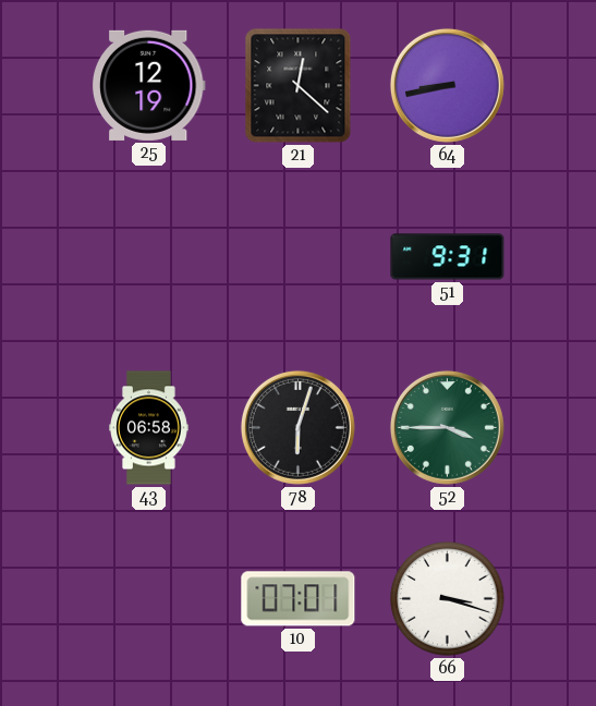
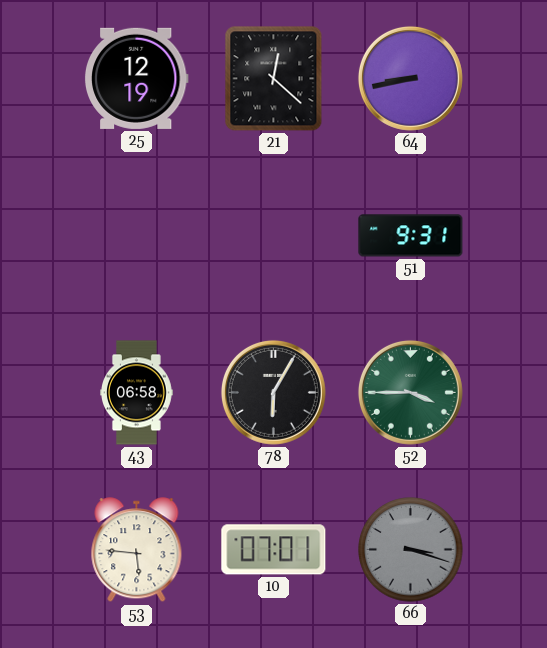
78: 6:03 -> 6:05 (273, 392)
53: none -> 5:46 (137, 550)
66 dial: white -> grey (411, 550)
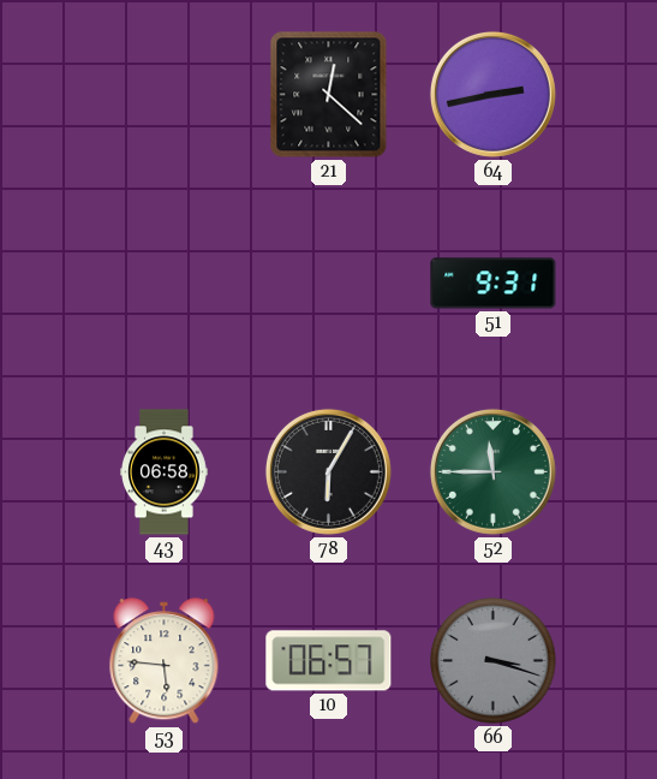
25: 12:19 -> none (136, 78)
64: 8:43 -> 2:43 (492, 94)
52: 3:45 -> 11:45 (492, 471)
10: 07:01 -> 06:57 (329, 661)
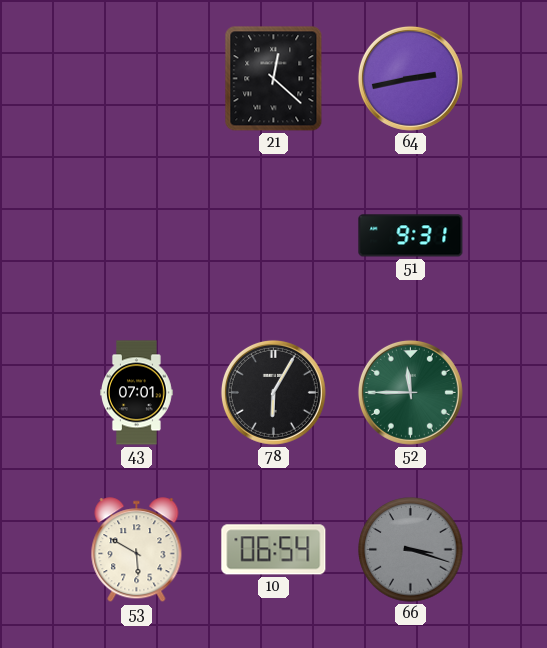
43: 06:58 -> 07:01 (137, 393)
53: 5:46 -> 5:50 (137, 550)
10: 06:57 -> 06:54 (274, 550)
